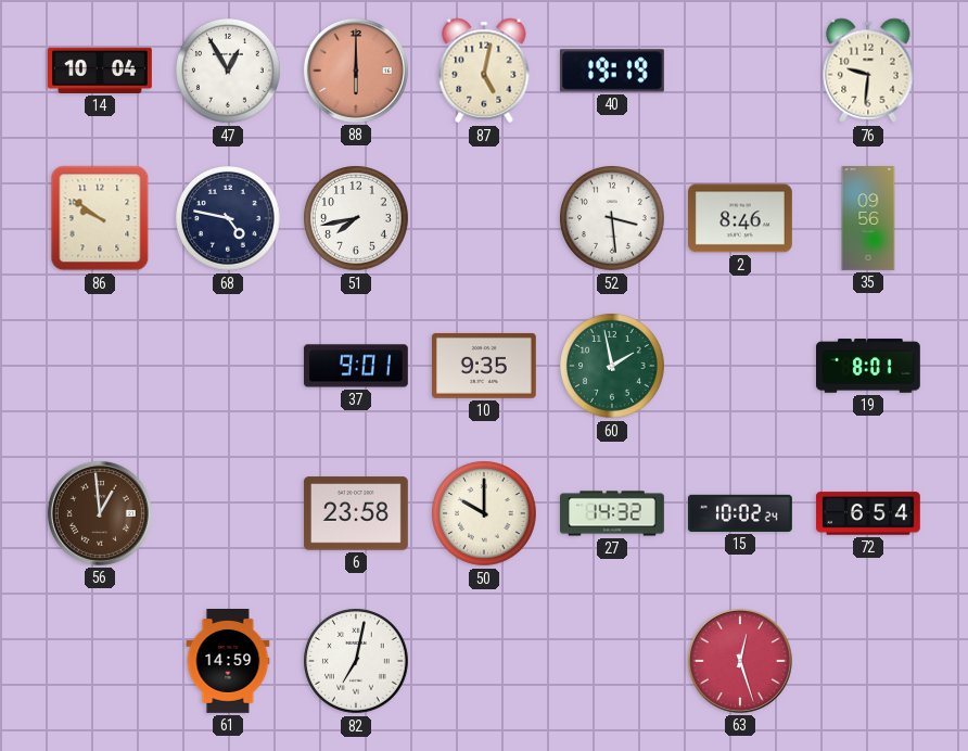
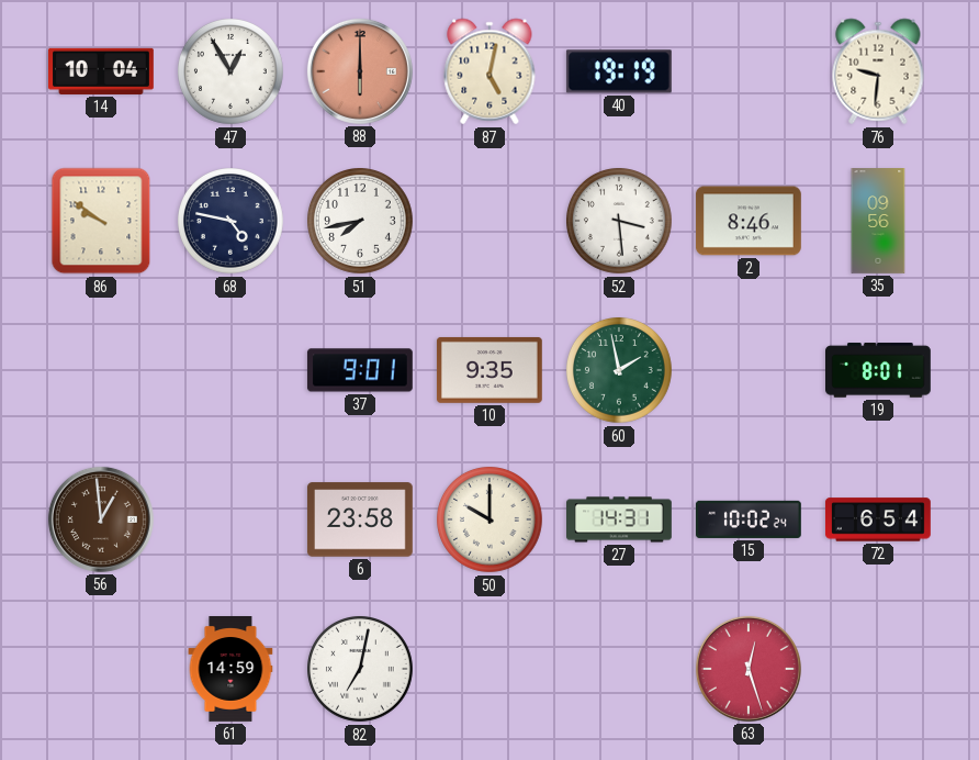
27: 14:32 -> 14:31 (620, 519)
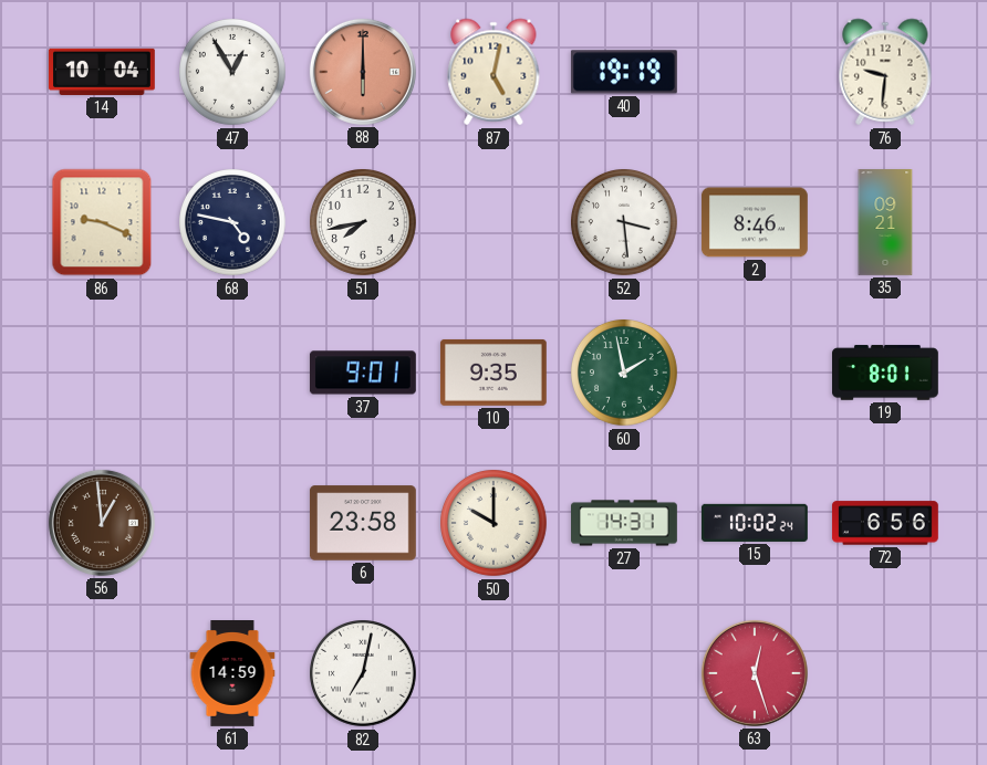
86: 9:51 -> 9:19 (102, 222)
35: 09:56 -> 09:21 (885, 223)
72: 6:54 -> 6:56 (885, 523)
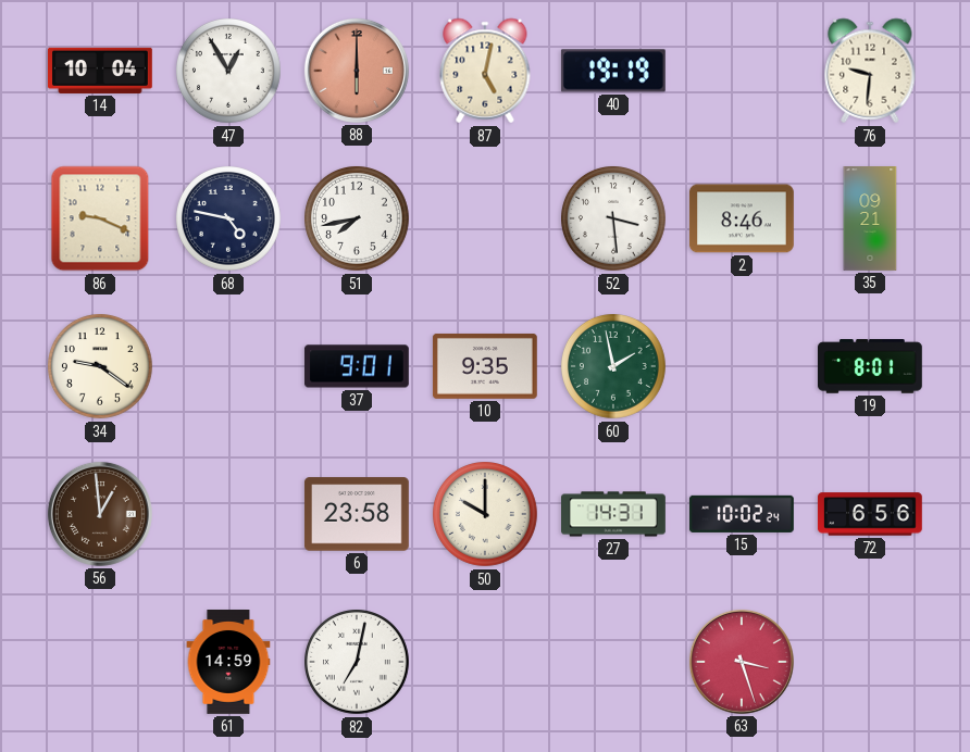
34: none -> 9:21 (101, 367)
63: 12:27 -> 3:27 (742, 662)
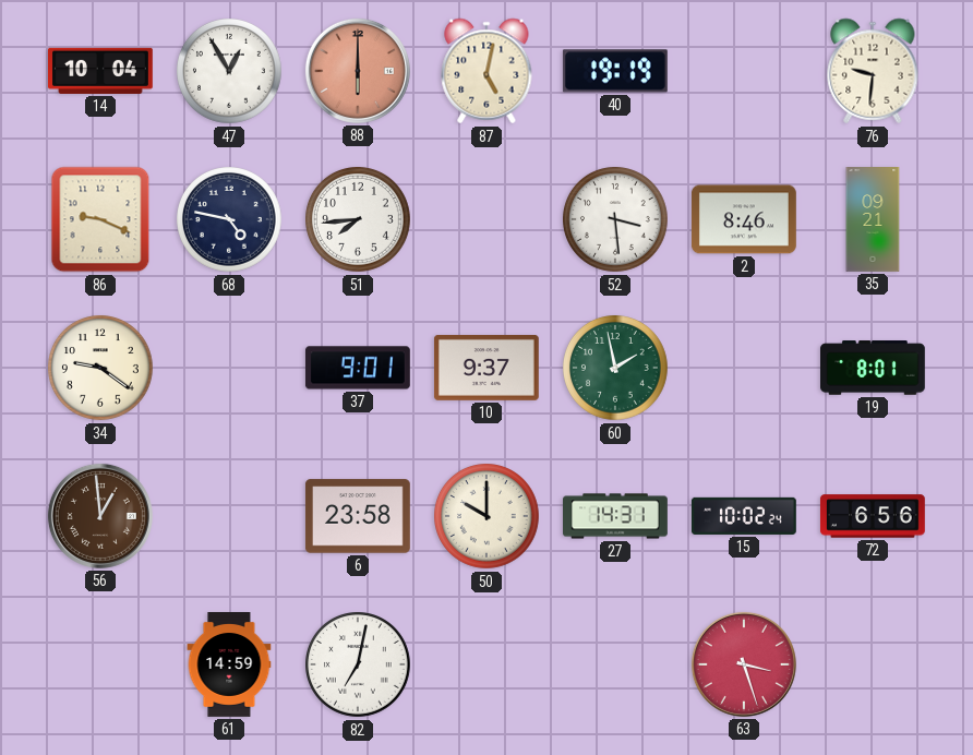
51: 7:43 -> 7:44 (359, 220)
10: 9:35 -> 9:37 (487, 368)
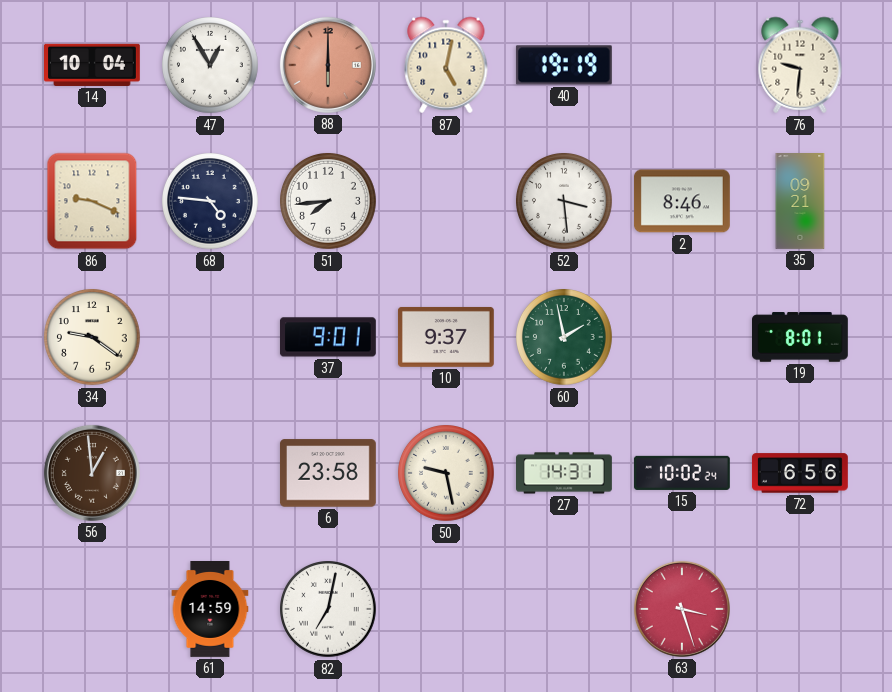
68: 4:47 -> 4:46 (211, 202)
50: 10:00 -> 9:28 (447, 474)
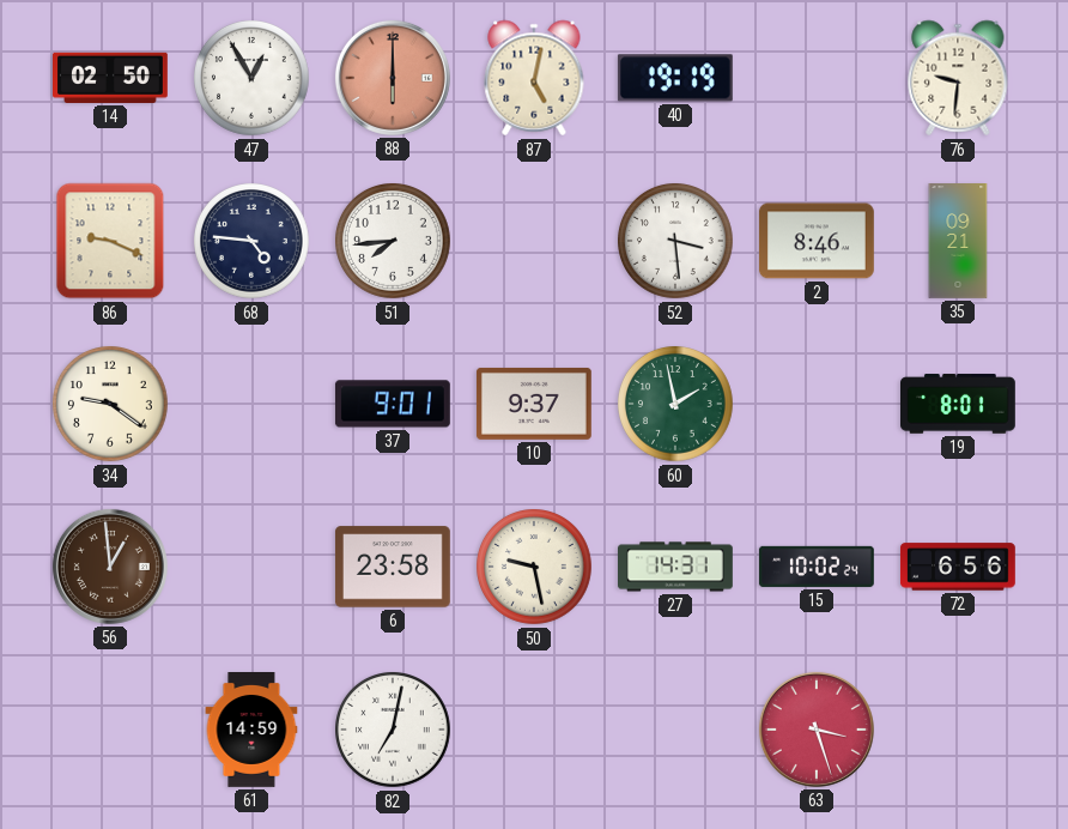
14: 10:04 -> 02:50 (111, 78)
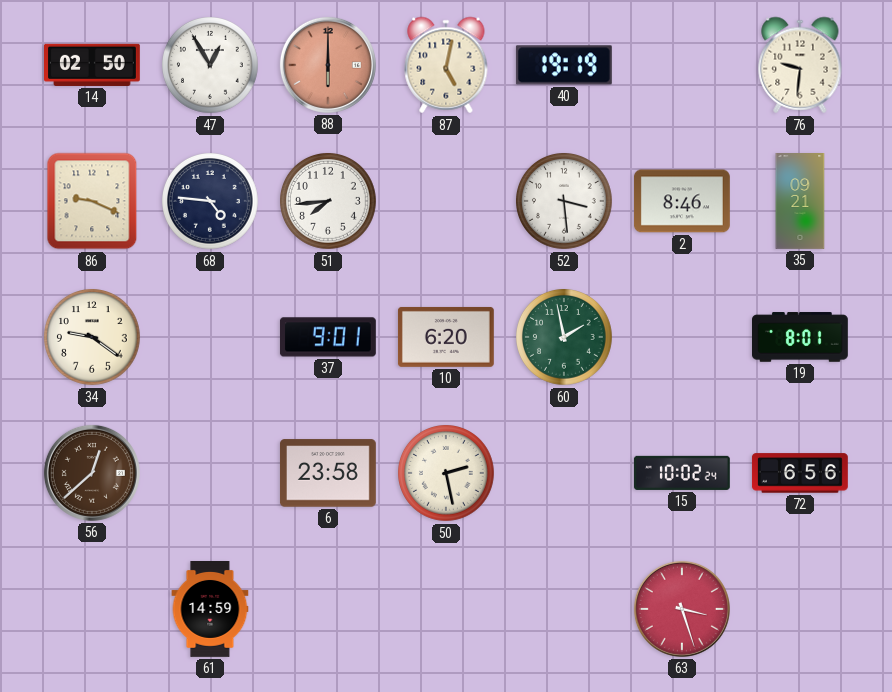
10: 9:37 -> 6:20 (446, 337)
56: 12:59 -> 12:38 (92, 473)
50: 9:28 -> 2:28 (447, 474)
27: 14:31 -> none (676, 567)
82: 7:02 -> none (394, 731)
